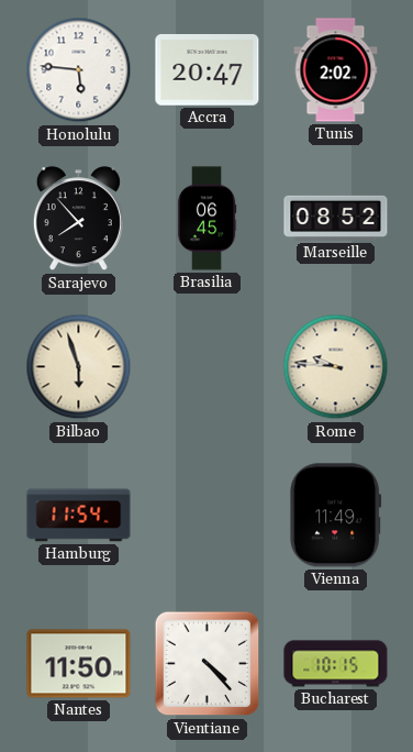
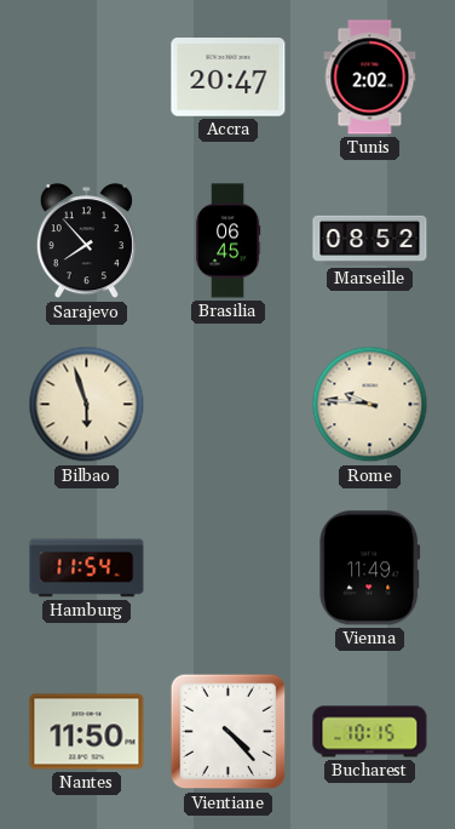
Honolulu: 5:46 -> none (79, 70)
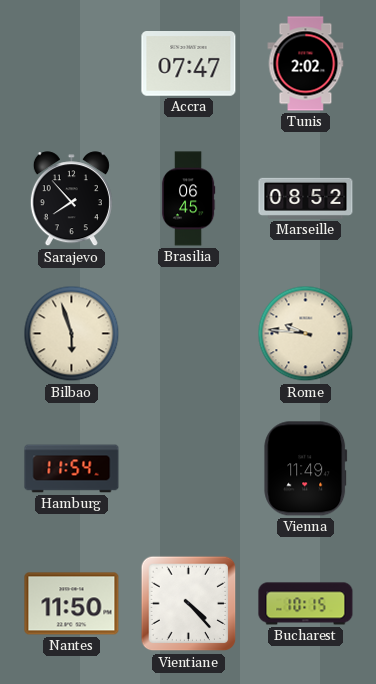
Accra: 20:47 -> 07:47 (189, 64)
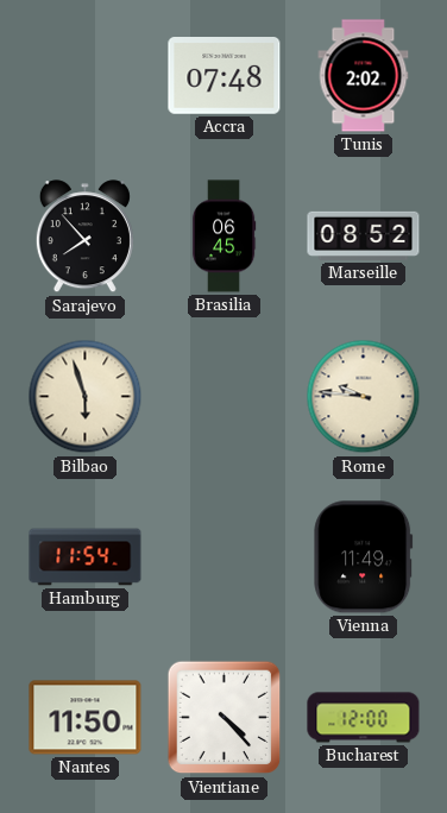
Accra: 07:47 -> 07:48 (225, 76)
Bucharest: 10:15 -> 12:00 (364, 718)
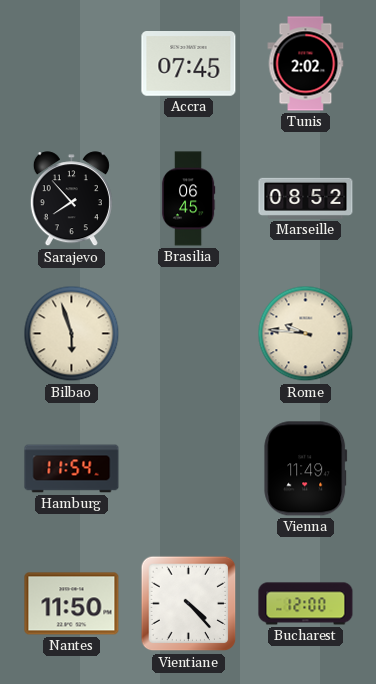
Accra: 07:48 -> 07:45 (189, 64)
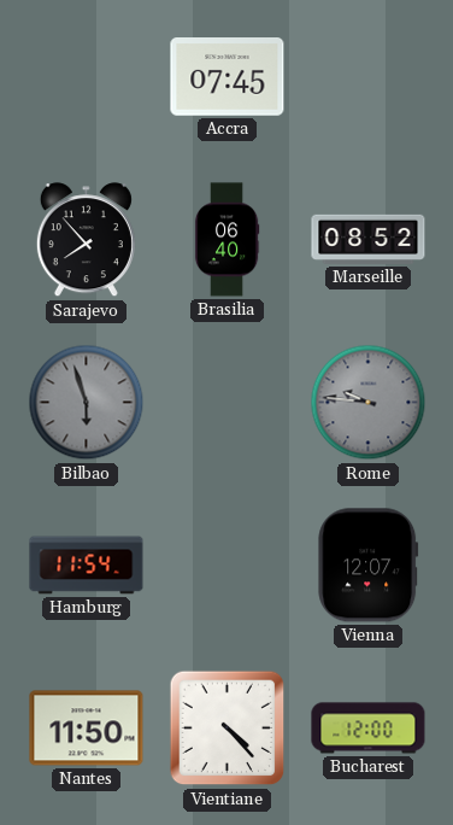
Tunis: 2:02 -> none (306, 64)
Brasilia: 06:45 -> 06:40 (226, 240)
Bilbao dial: cream -> grey (87, 403)
Rome dial: cream -> grey (369, 403)
Vienna: 11:49 -> 12:07 (369, 566)
